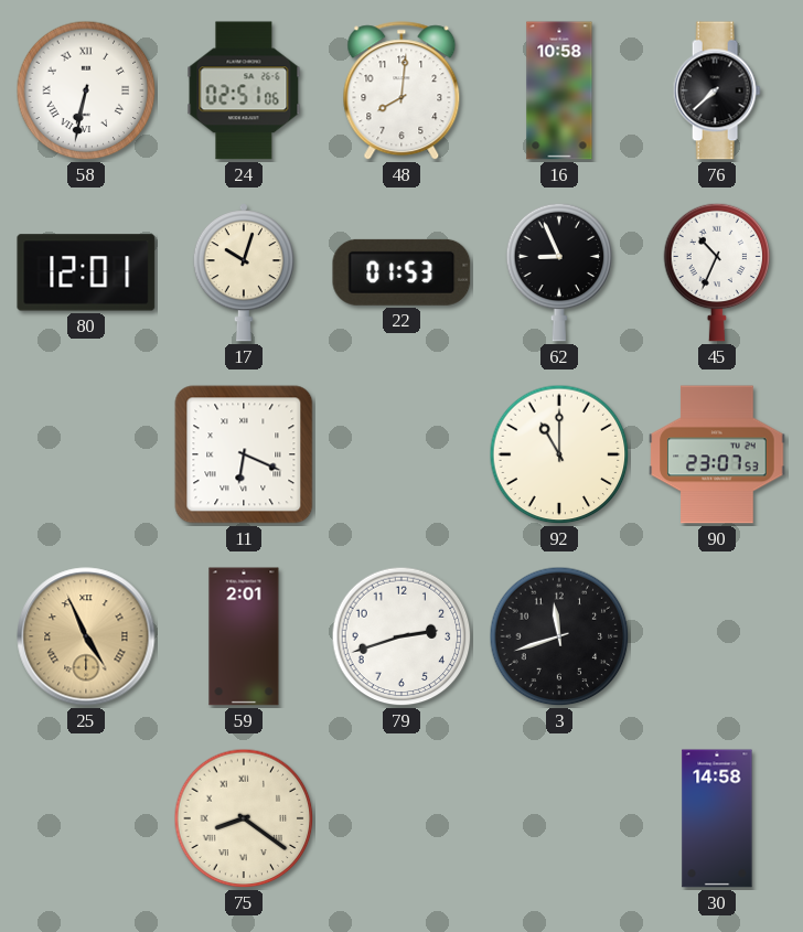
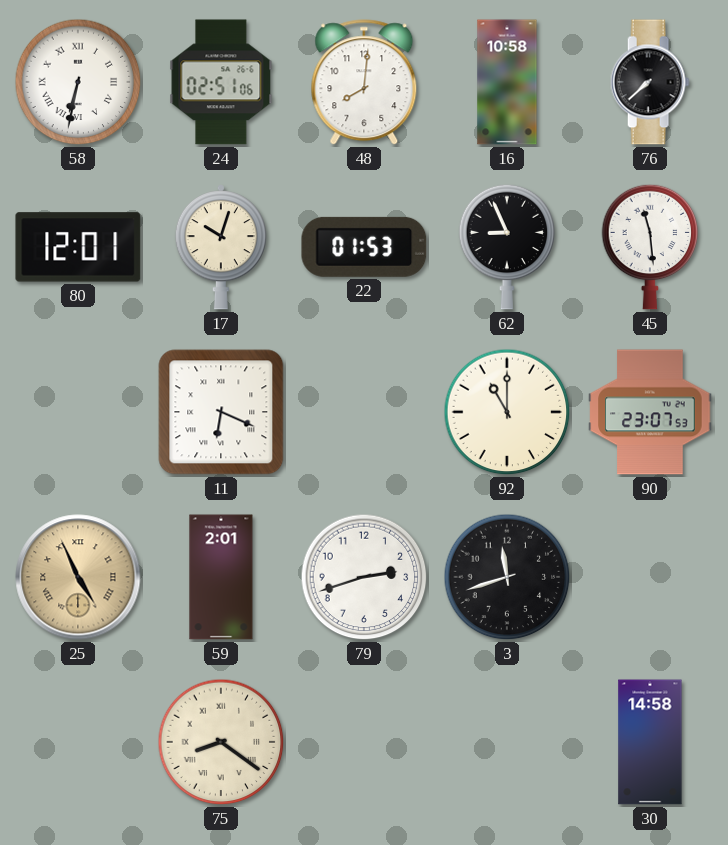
45: 10:34 -> 11:29 (650, 247)
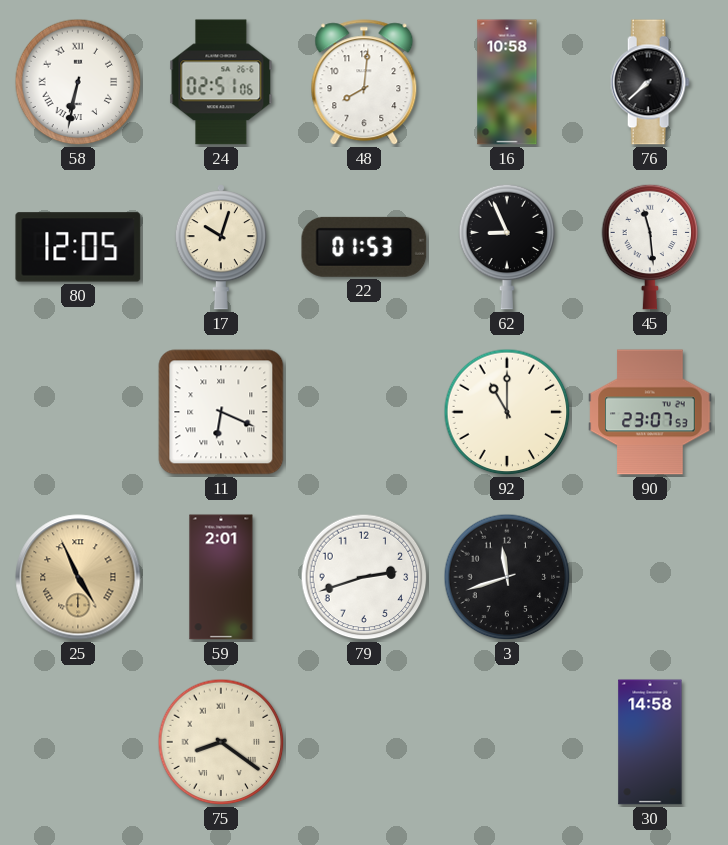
80: 12:01 -> 12:05 (78, 247)
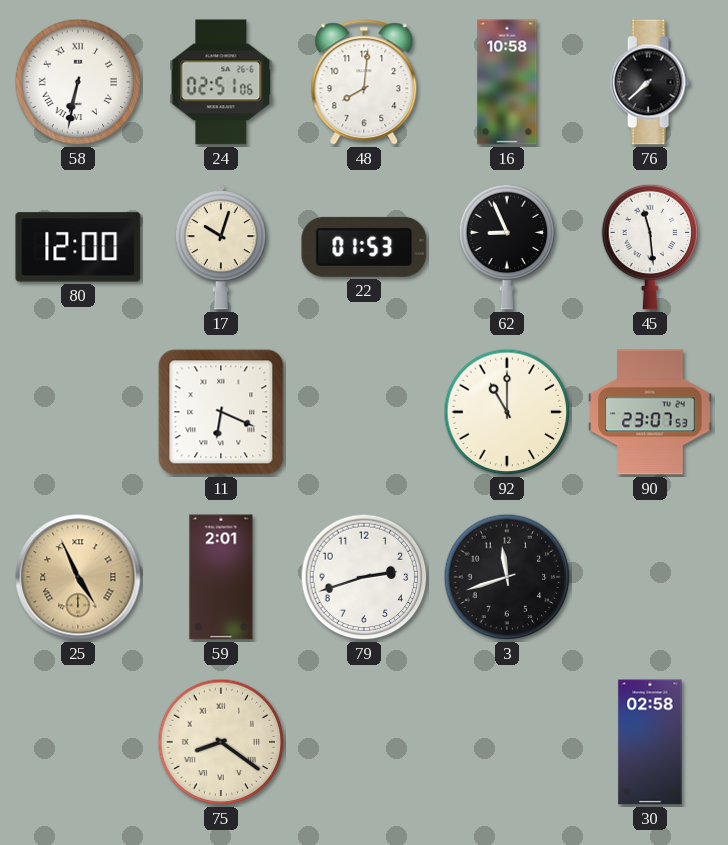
80: 12:05 -> 12:00 (78, 247)
30: 14:58 -> 02:58 (650, 742)
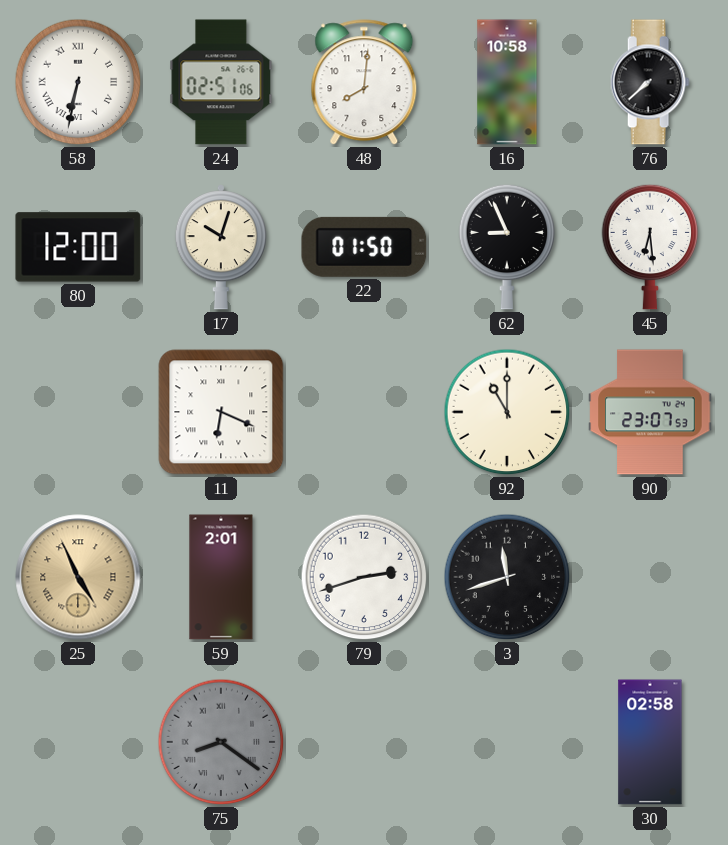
22: 01:53 -> 01:50 (364, 247)
45: 11:29 -> 6:29 (650, 247)
75 dial: cream -> grey (221, 742)
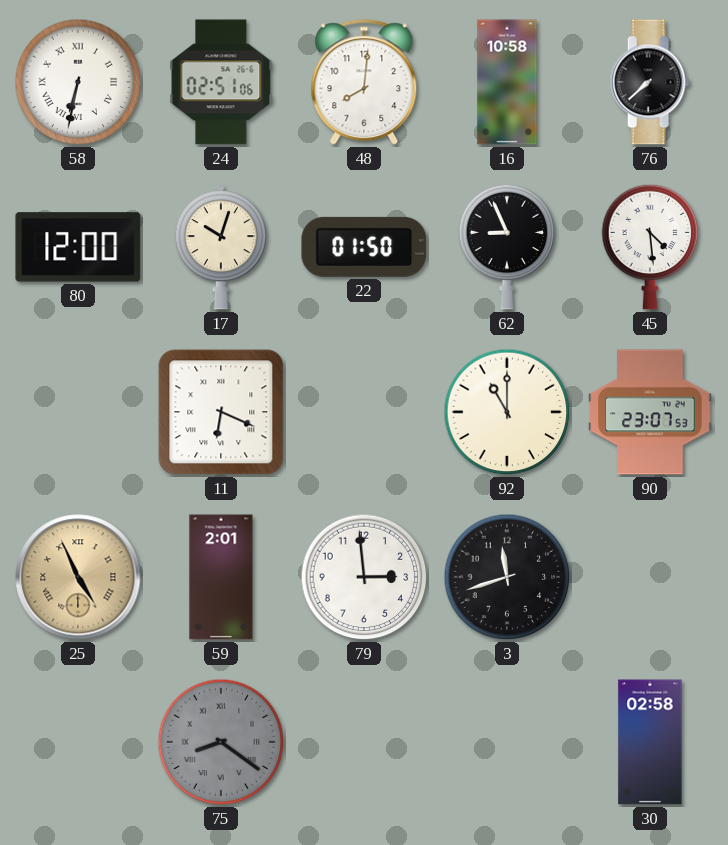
45: 6:29 -> 4:29 (650, 247)
79: 2:42 -> 2:59 (364, 577)
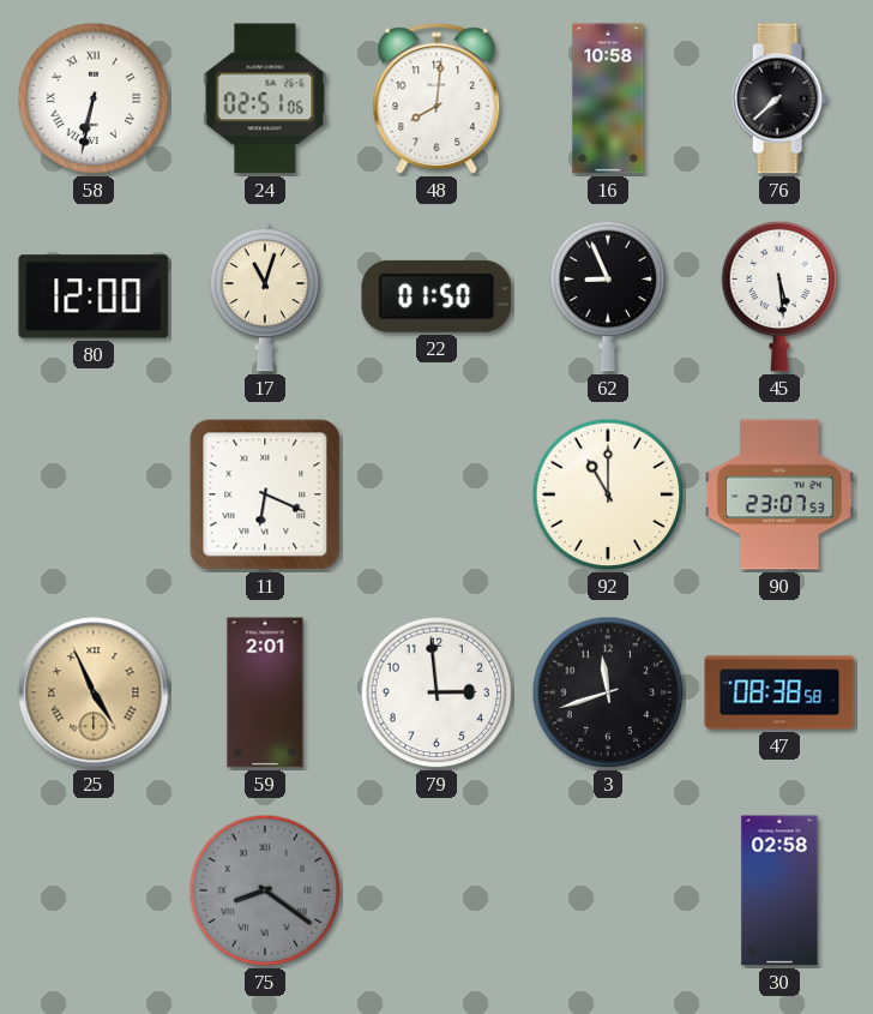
17: 10:03 -> 11:03 (265, 296)
45: 4:29 -> 5:29 (779, 296)
47: none -> 08:38 (779, 692)
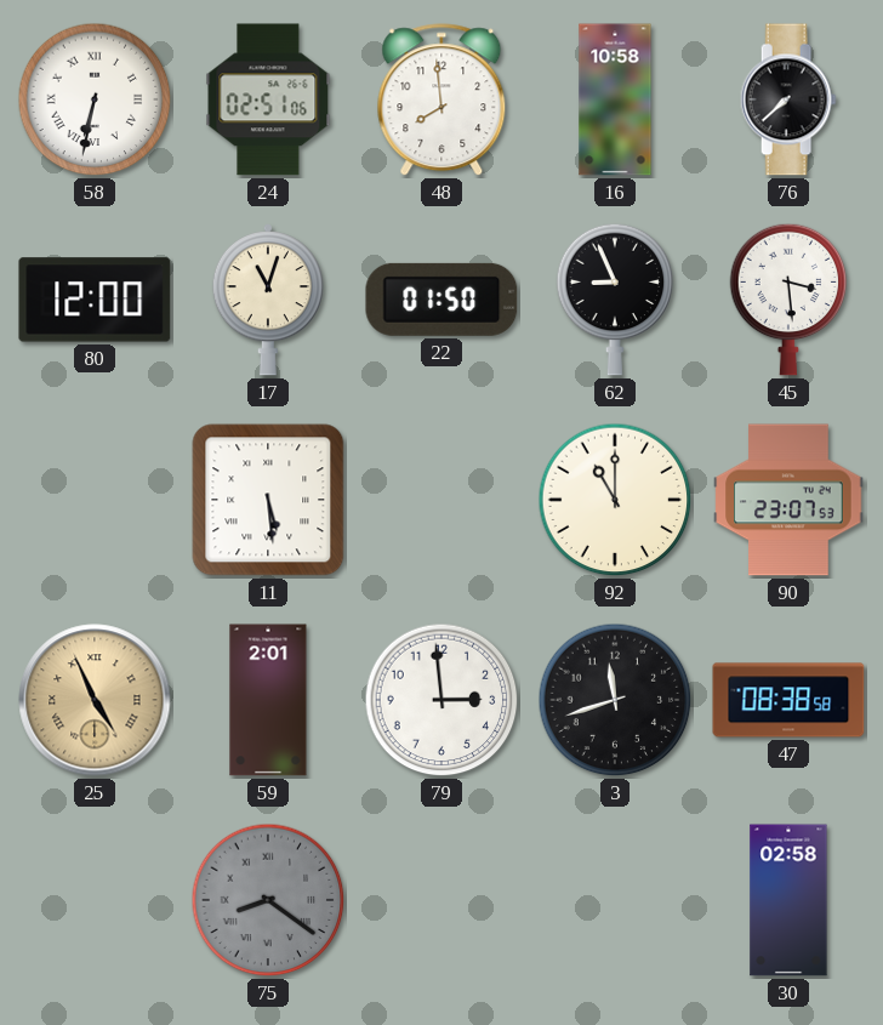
48: 8:01 -> 7:59 (441, 101)
45: 5:29 -> 3:29 (788, 300)
11: 6:19 -> 5:29 (268, 500)
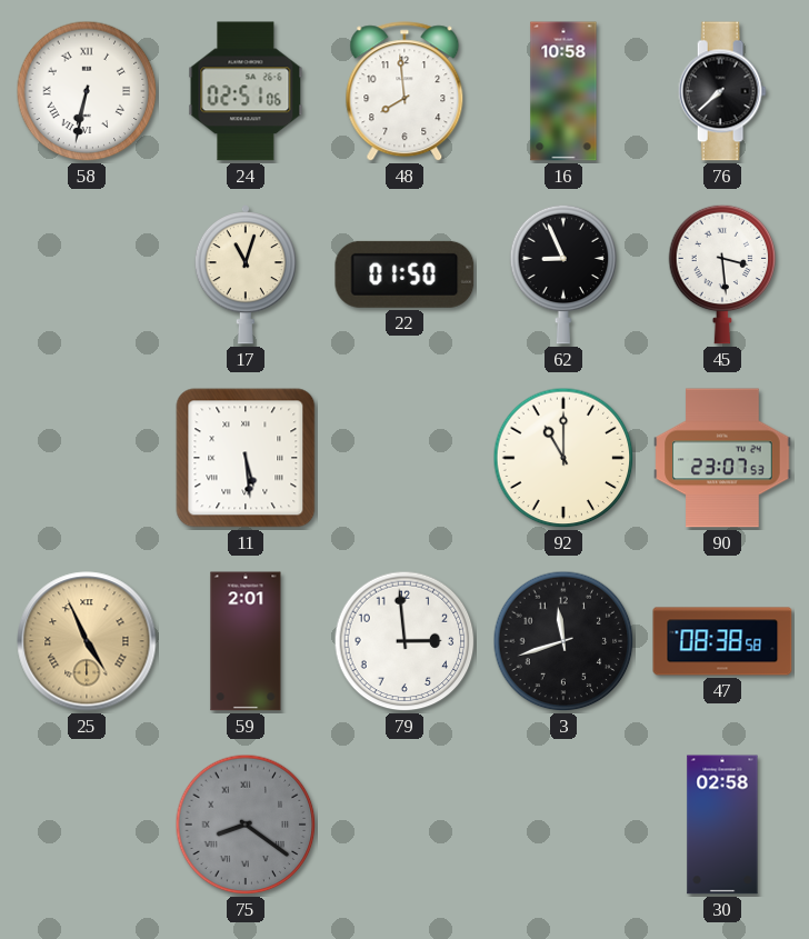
80: 12:00 -> none (95, 300)
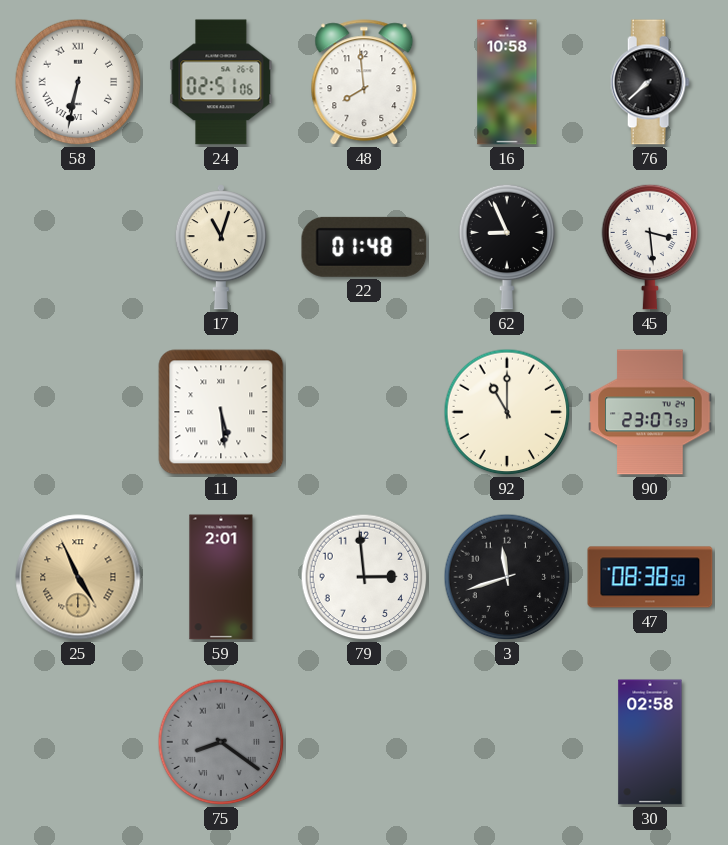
22: 01:50 -> 01:48 (364, 247)
